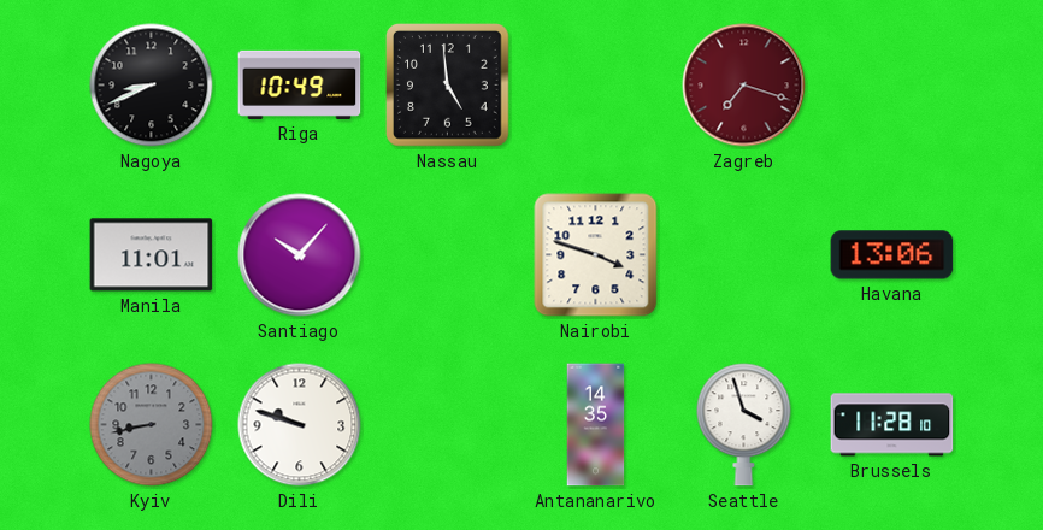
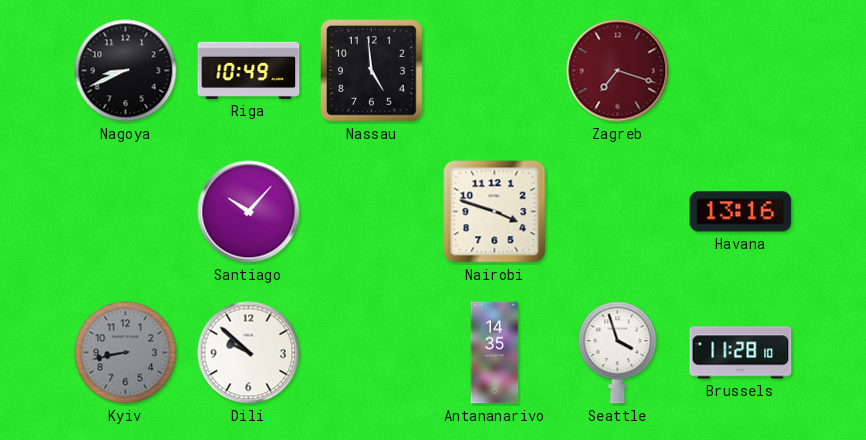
Manila: 11:01 -> none (152, 255)
Havana: 13:06 -> 13:16 (741, 212)
Dili: 9:48 -> 9:52 (249, 353)
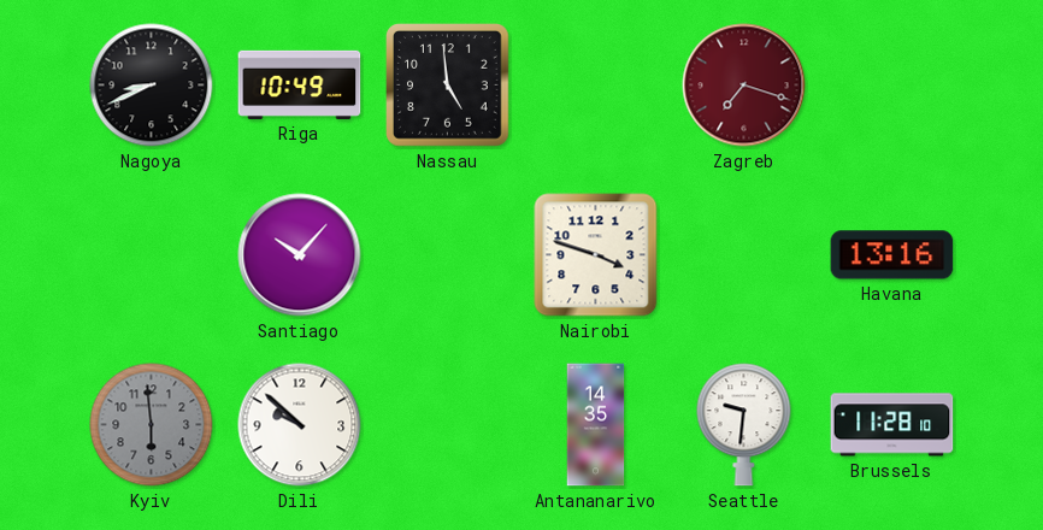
Kyiv: 8:43 -> 5:59 (152, 425)
Seattle: 3:57 -> 9:31 (744, 425)
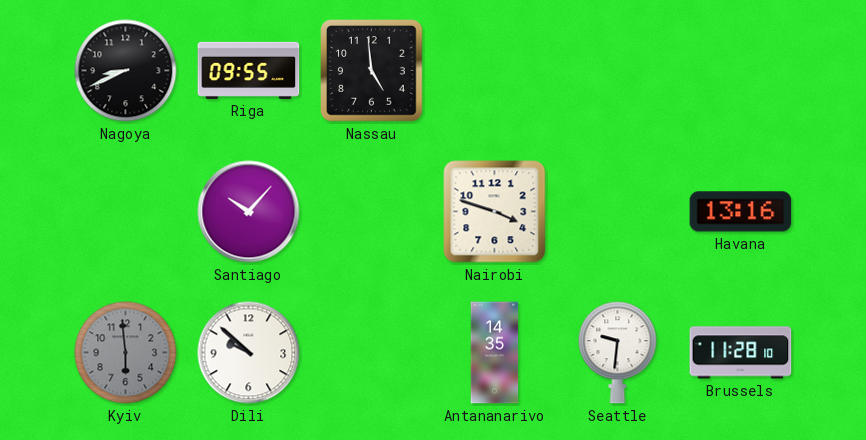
Riga: 10:49 -> 09:55 (249, 70)
Zagreb: 7:18 -> none (744, 86)
